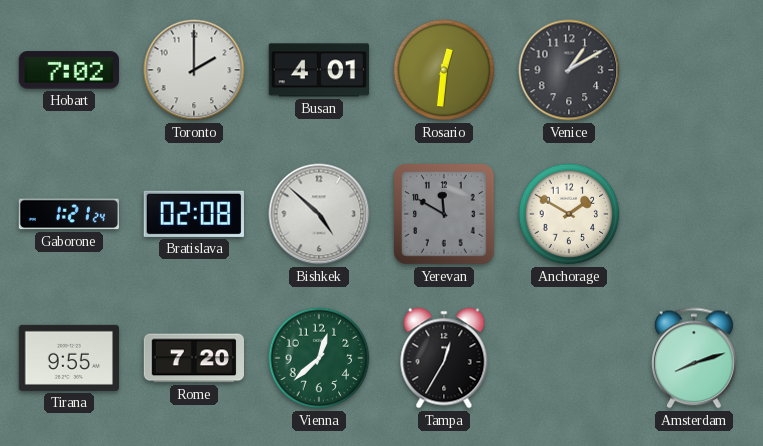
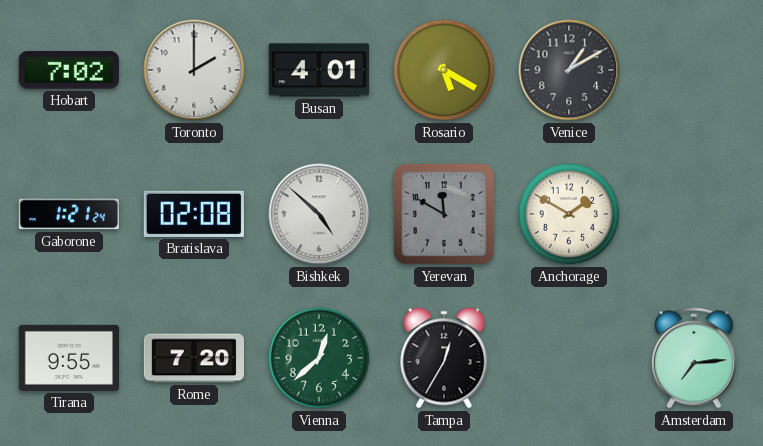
Rosario: 12:31 -> 5:20 (444, 70)
Amsterdam: 8:12 -> 7:14 (695, 358)
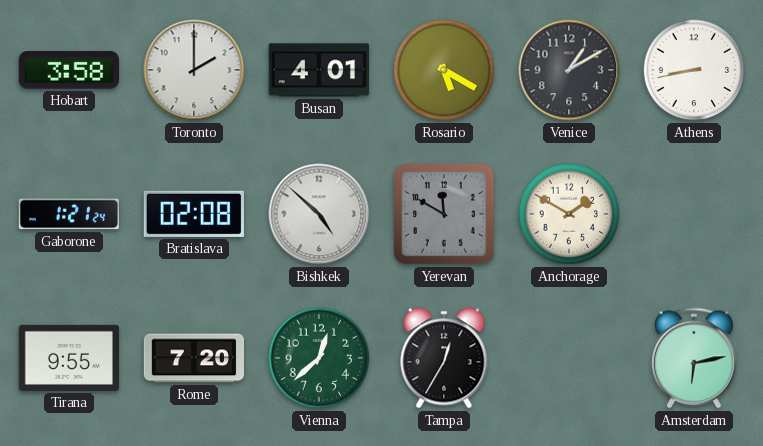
Hobart: 7:02 -> 3:58 (69, 70)
Athens: none -> 8:43 (694, 70)
Amsterdam: 7:14 -> 6:13 (695, 358)
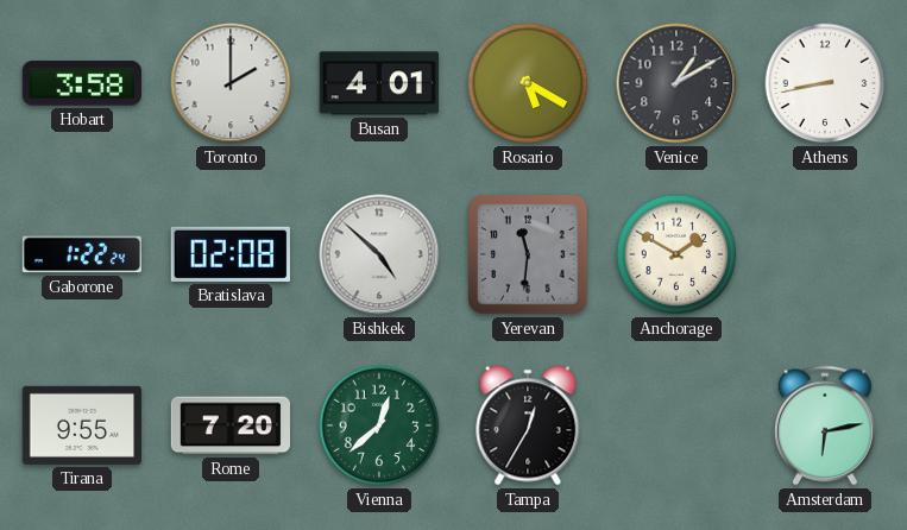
Gaborone: 1:21 -> 1:22 (81, 254)
Yerevan: 11:50 -> 11:31 (528, 254)
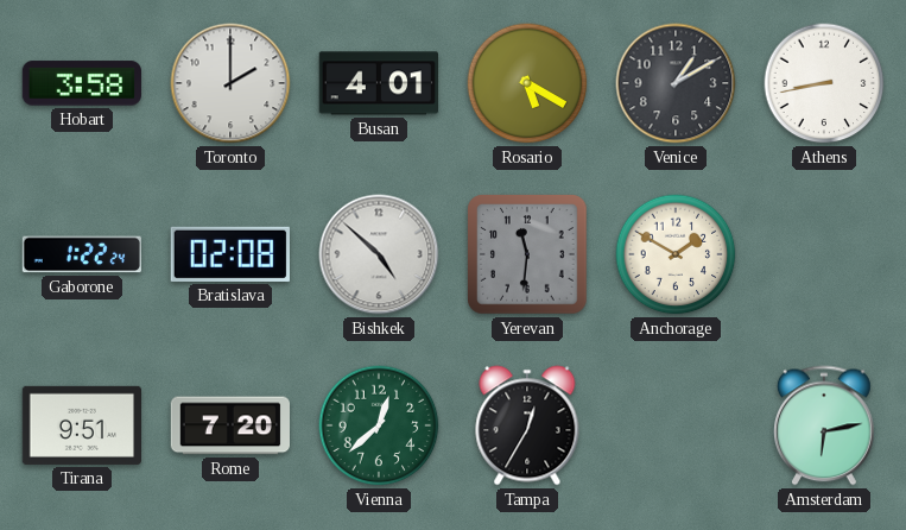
Tirana: 9:55 -> 9:51 (81, 425)
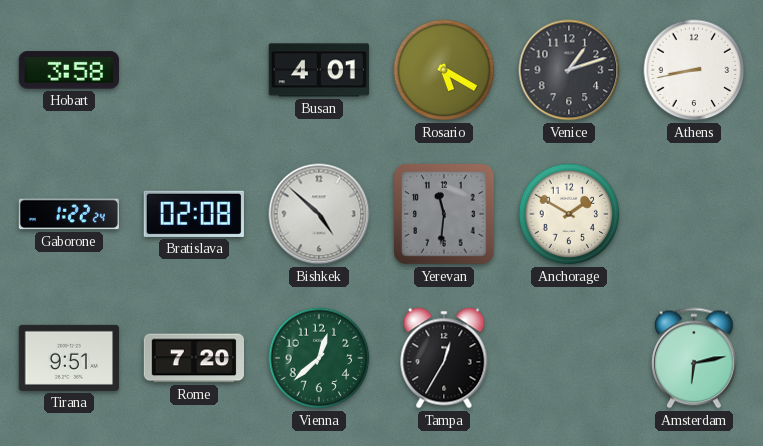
Toronto: 2:00 -> none (230, 83)
Venice: 1:10 -> 1:12 (569, 70)
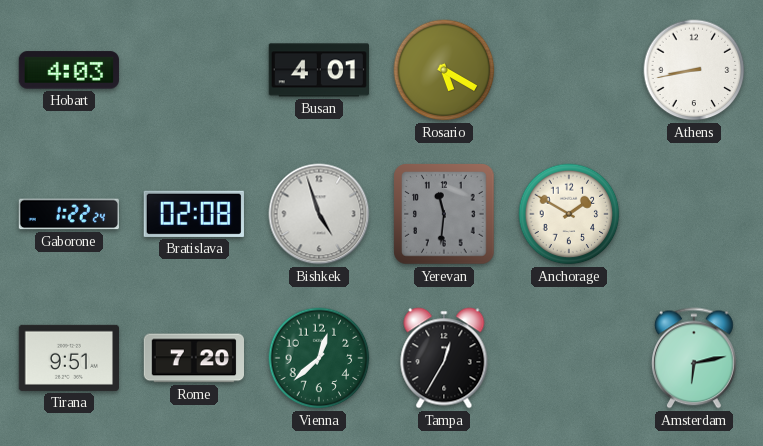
Hobart: 3:58 -> 4:03 (69, 70)
Venice: 1:12 -> none (569, 70)
Bishkek: 4:52 -> 4:57 (319, 214)
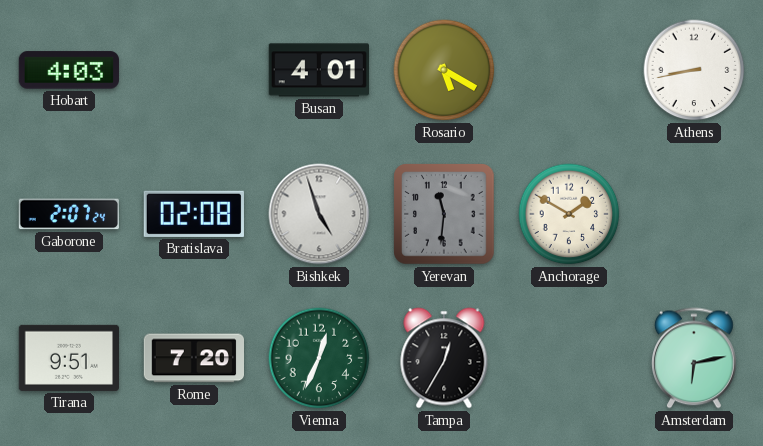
Gaborone: 1:22 -> 2:07 (68, 214)
Vienna: 12:38 -> 12:34 (319, 358)
